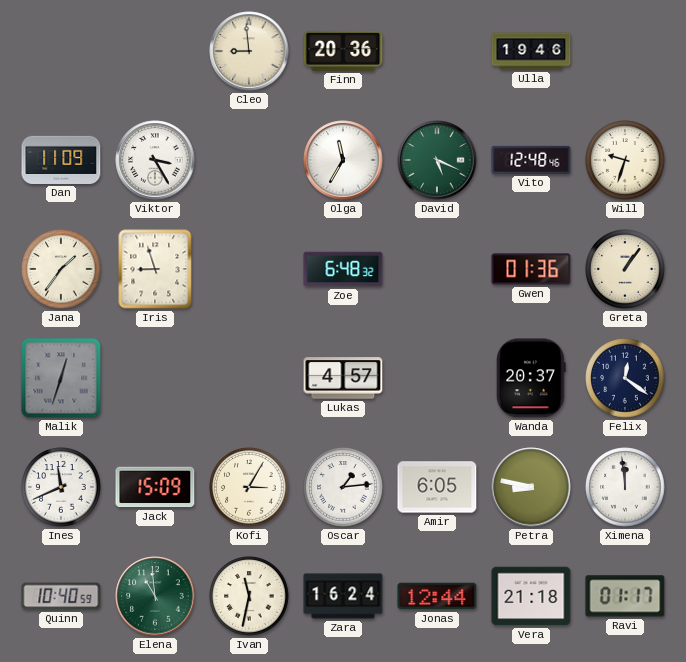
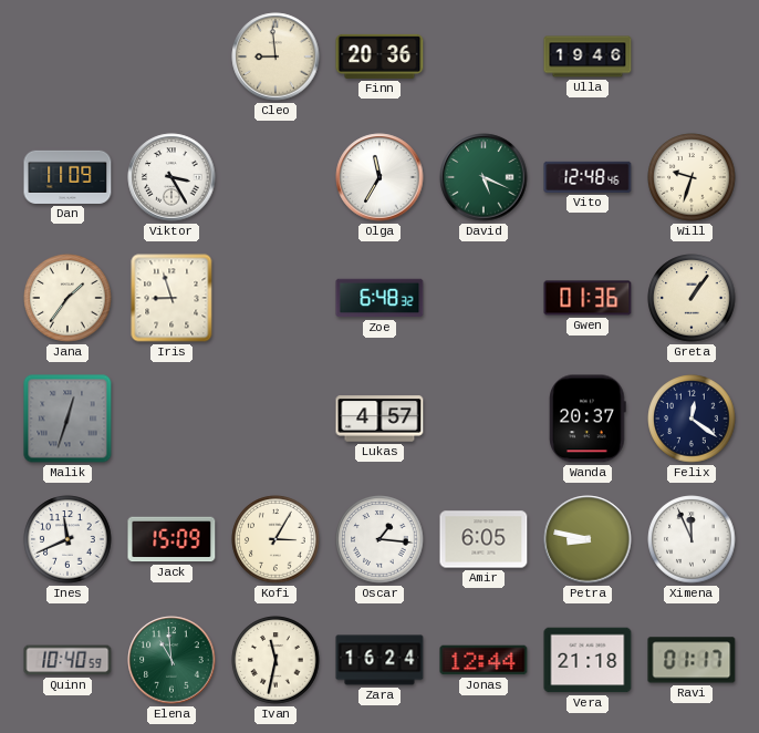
Oscar: 1:14 -> 1:16 (379, 539)
Ximena: 11:59 -> 11:56 (692, 539)
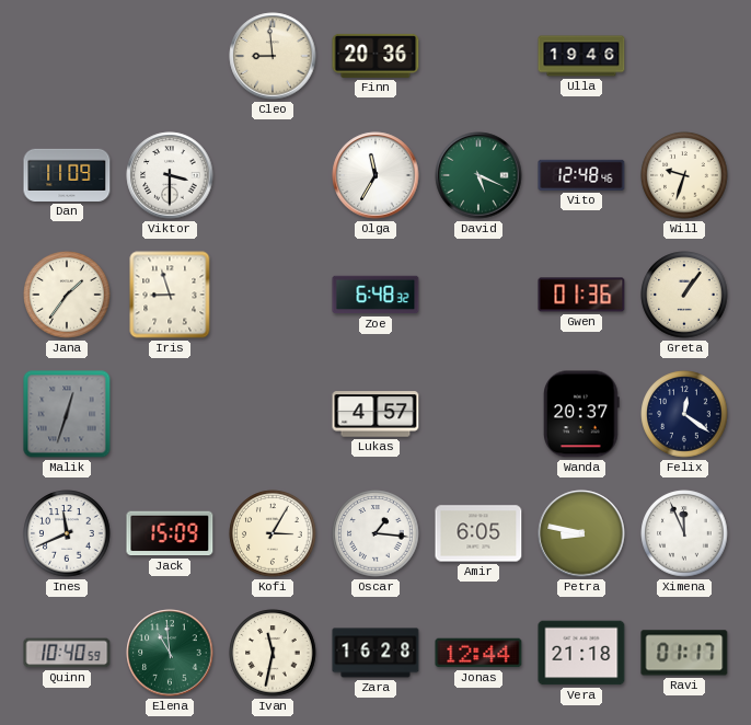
Viktor: 3:25 -> 3:30 (170, 175)
Zara: 16:24 -> 16:28 (376, 653)
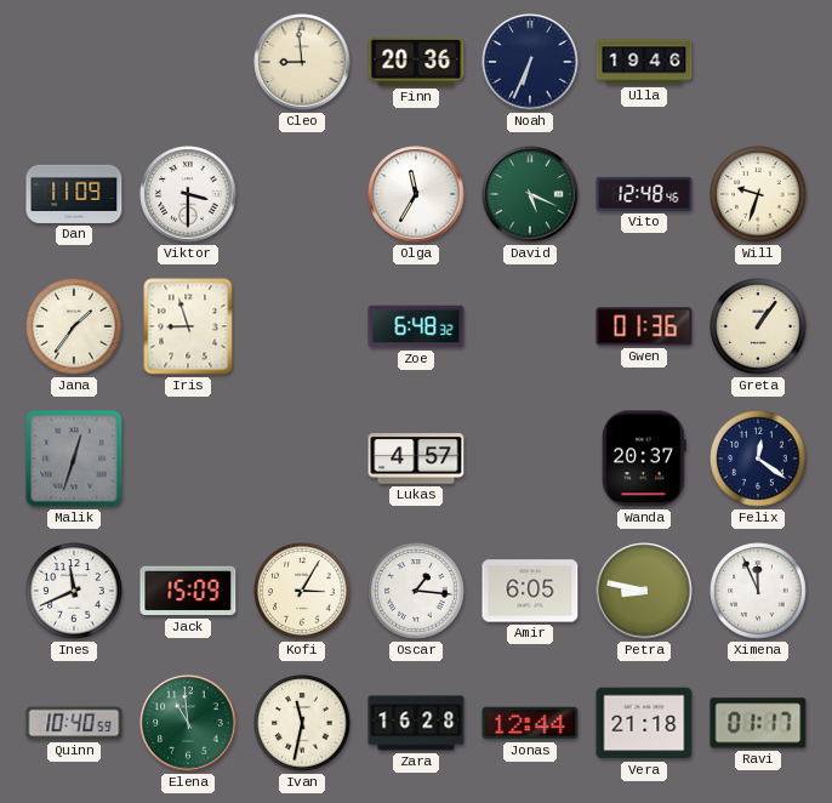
Noah: none -> 6:34 (530, 62)
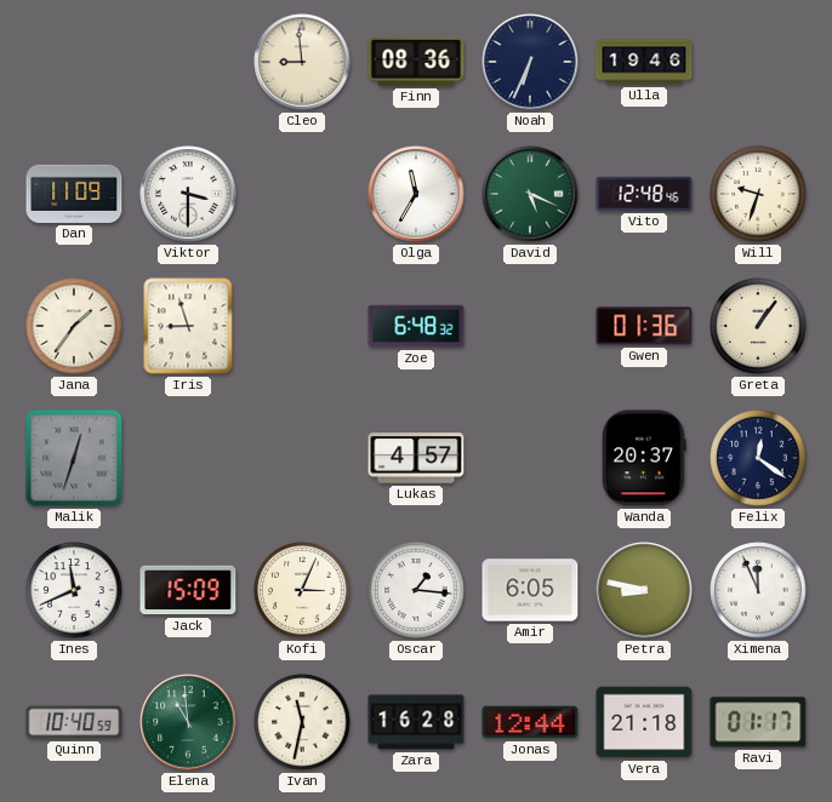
Finn: 20:36 -> 08:36 (416, 62)
Kofi: 3:05 -> 3:04 (302, 590)
